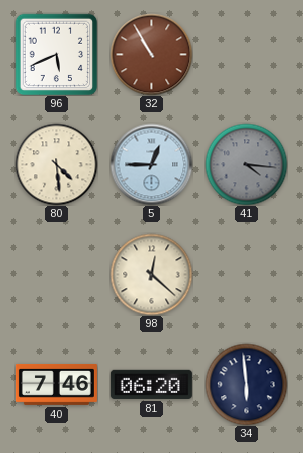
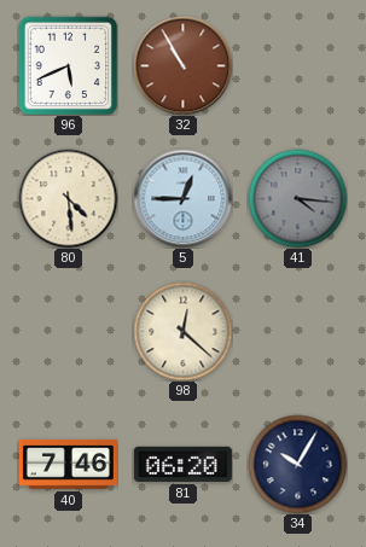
34: 5:59 -> 10:05 (297, 464)
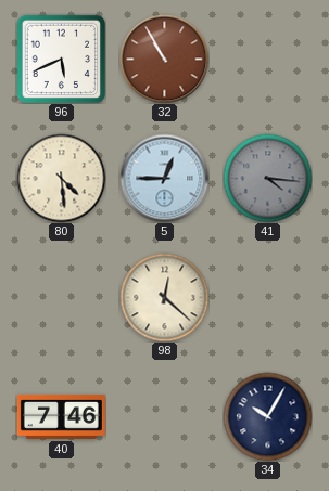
81: 06:20 -> none (182, 464)
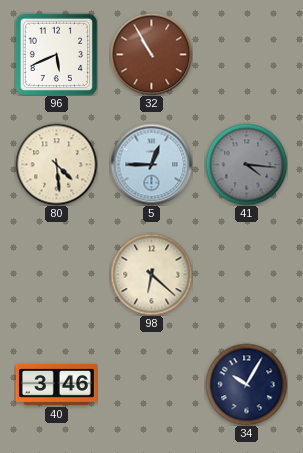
98: 12:22 -> 6:22 (151, 274)
40: 7:46 -> 3:46 (56, 384)
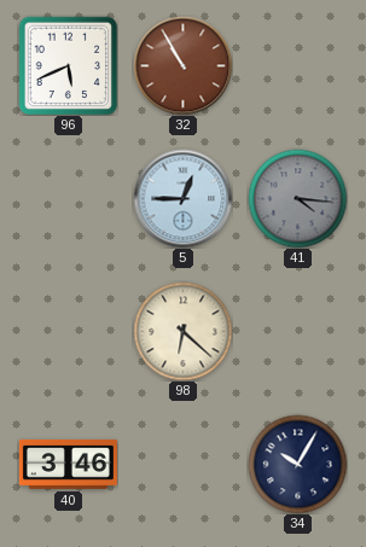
80: 4:29 -> none (56, 164)
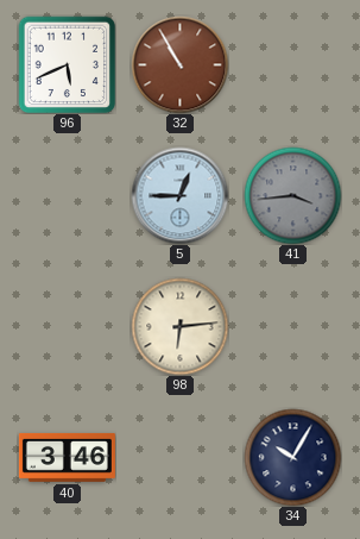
41: 4:16 -> 3:44 (292, 195)
98: 6:22 -> 6:14 (179, 326)
